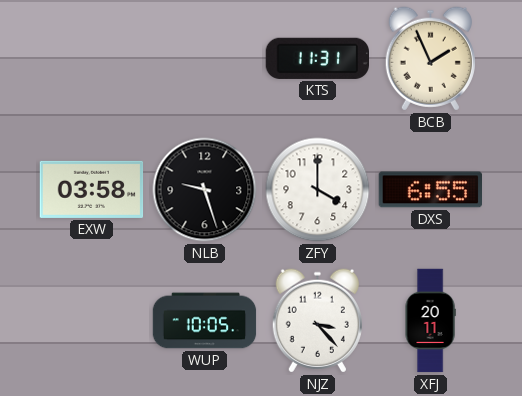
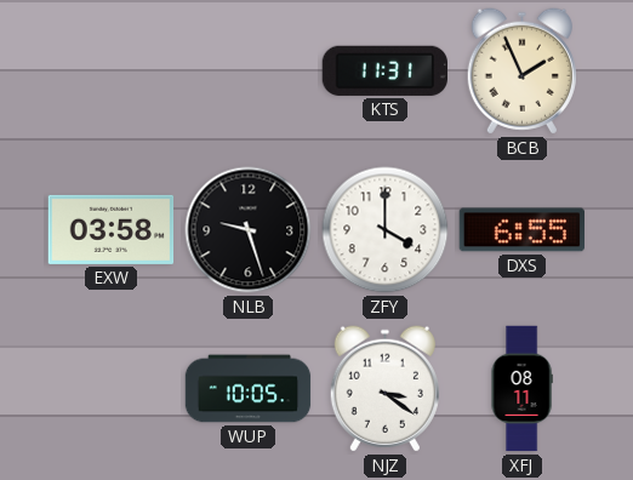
NJZ: 3:23 -> 3:21 (384, 389)
XFJ: 20:11 -> 08:11 (521, 389)
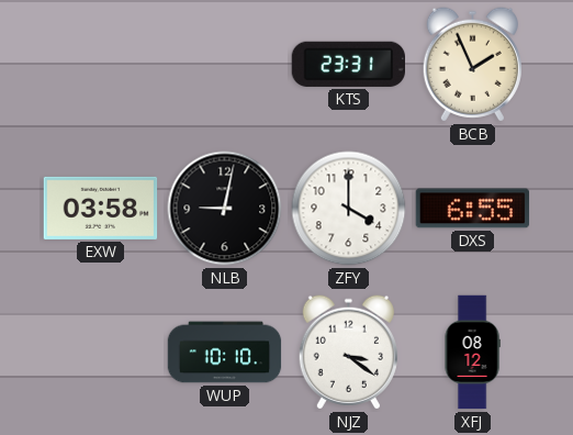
KTS: 11:31 -> 23:31 (348, 64)
NLB: 9:27 -> 9:02 (225, 209)
WUP: 10:05 -> 10:10 (225, 353)
XFJ: 08:11 -> 08:12 (472, 353)
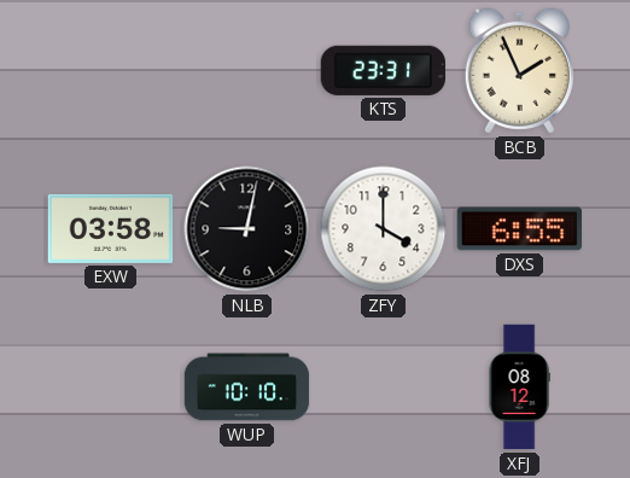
NJZ: 3:21 -> none (348, 353)
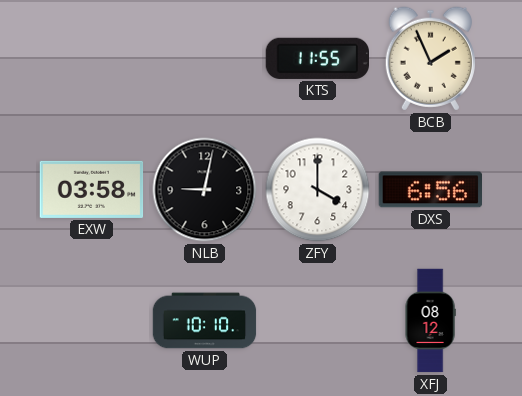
KTS: 23:31 -> 11:55 (317, 58)
DXS: 6:55 -> 6:56 (430, 190)
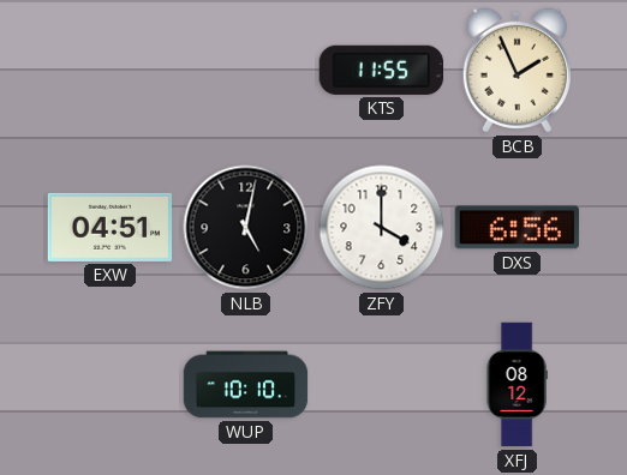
EXW: 03:58 -> 04:51 (111, 227)
NLB: 9:02 -> 5:02 (246, 228)
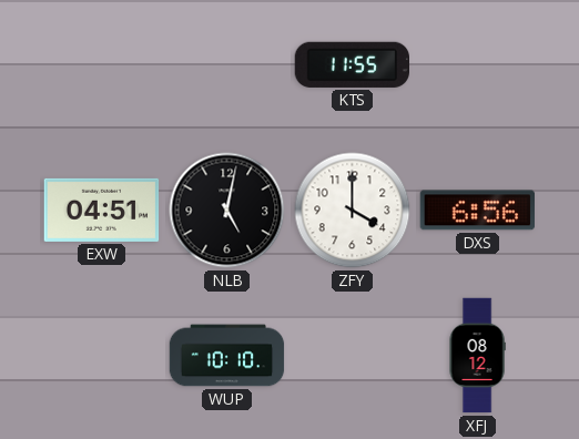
BCB: 1:56 -> none (516, 71)
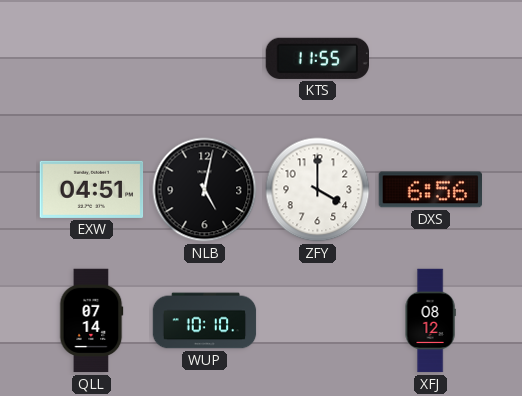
QLL: none -> 07:14 (91, 321)
